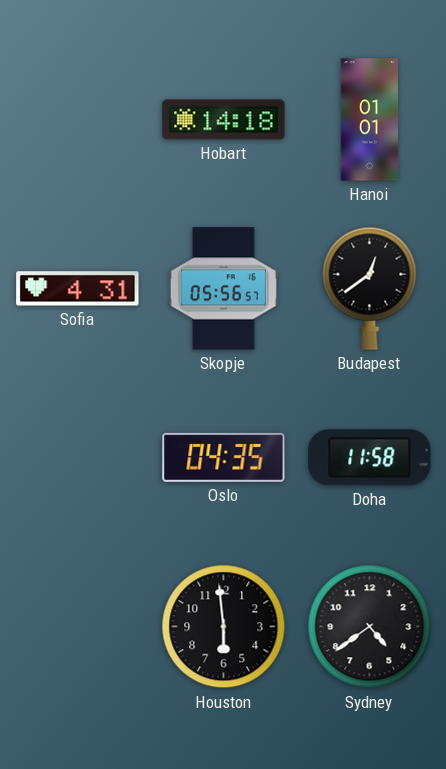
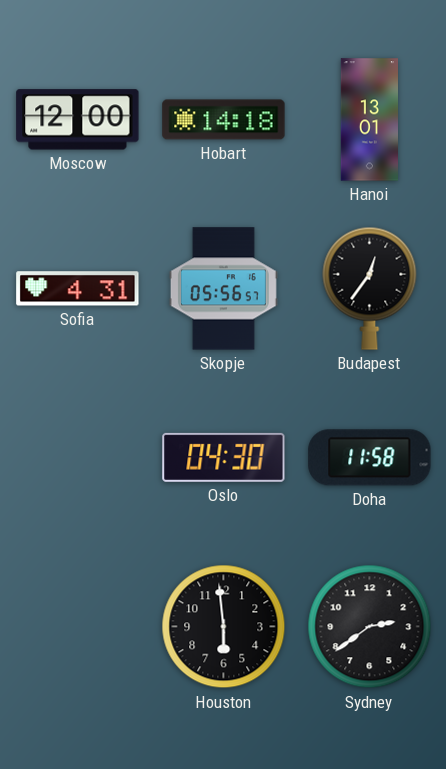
Moscow: none -> 12:00 (78, 120)
Hanoi: 01:01 -> 13:01 (369, 120)
Budapest: 12:39 -> 12:36 (370, 288)
Oslo: 04:35 -> 04:30 (224, 457)
Sydney: 4:39 -> 2:39 (370, 627)
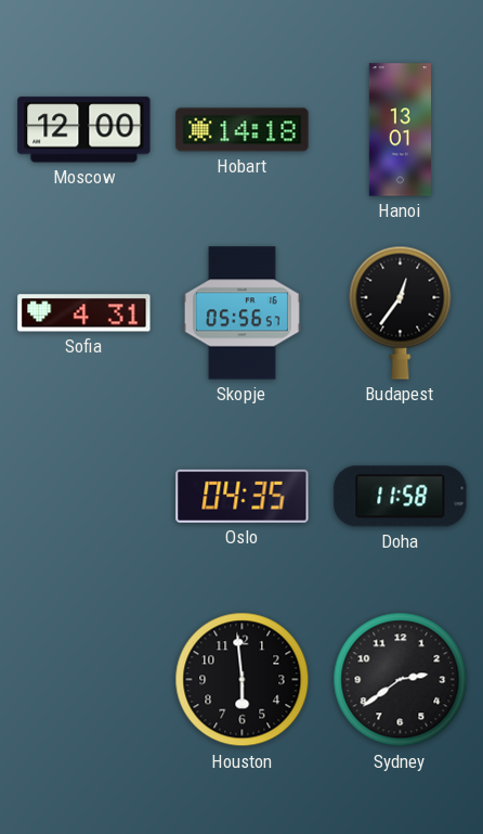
Oslo: 04:30 -> 04:35 (243, 496)
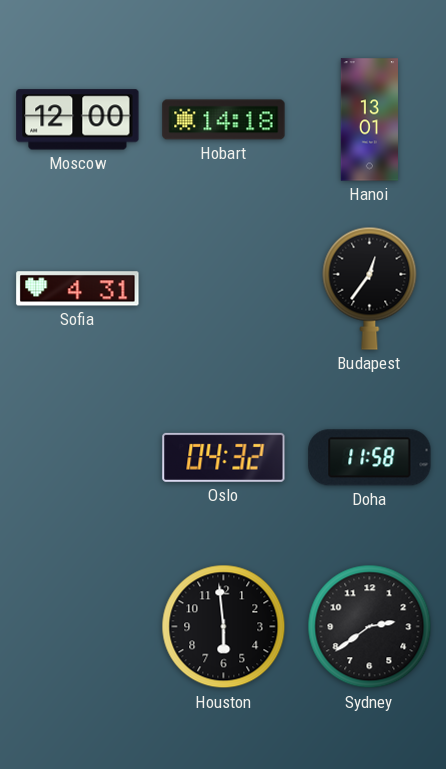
Skopje: 05:56 -> none (241, 313)
Oslo: 04:35 -> 04:32 (224, 457)
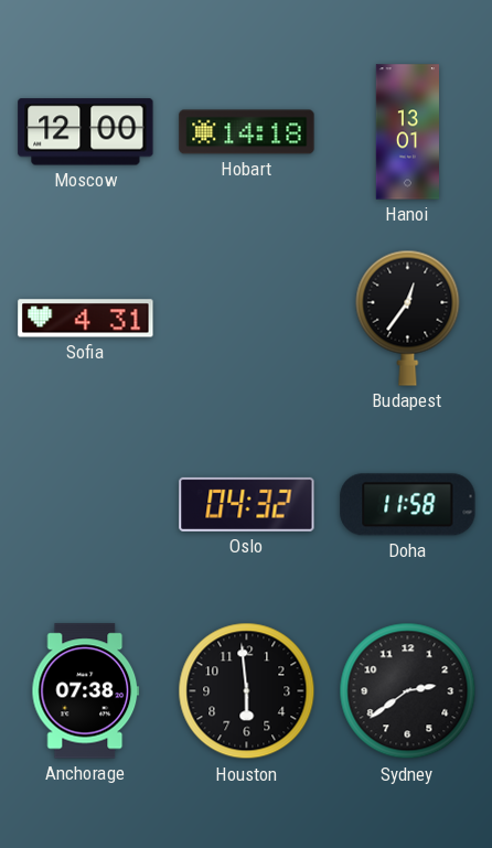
Anchorage: none -> 07:38 (86, 691)
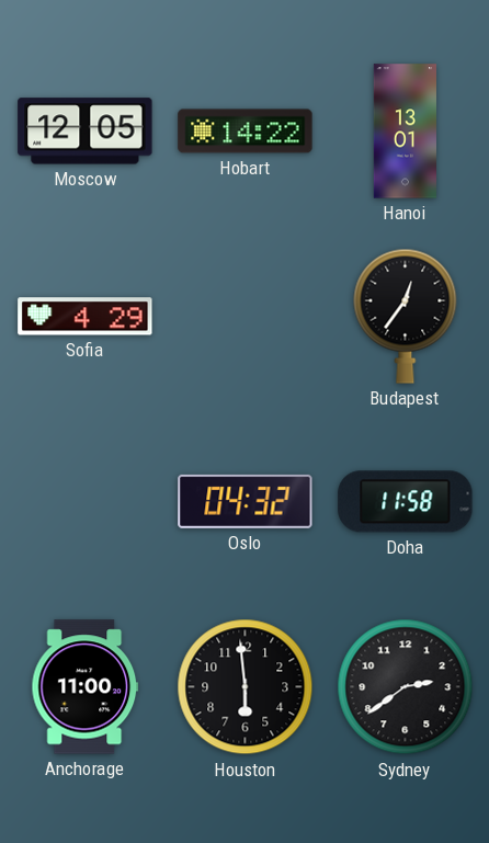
Moscow: 12:00 -> 12:05 (86, 132)
Hobart: 14:18 -> 14:22 (246, 132)
Sofia: 4:31 -> 4:29 (86, 317)
Anchorage: 07:38 -> 11:00 (86, 687)
